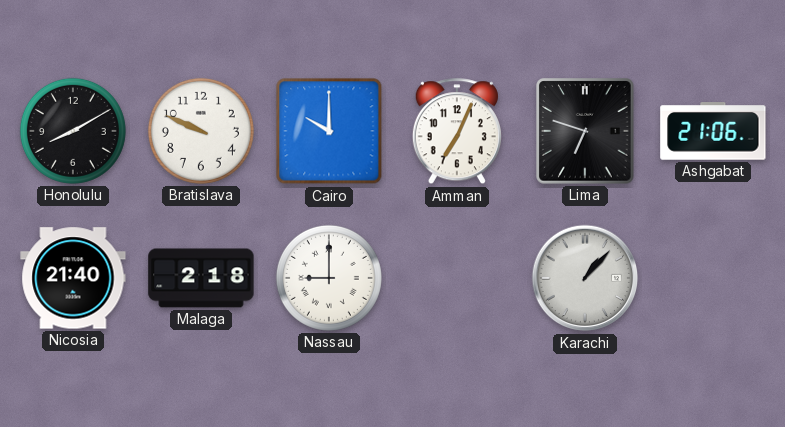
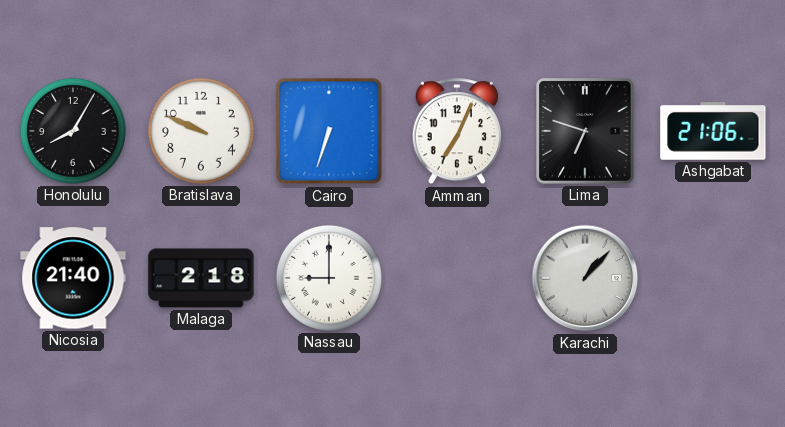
Honolulu: 8:10 -> 8:05 (73, 131)
Cairo: 10:00 -> 6:33 (329, 131)
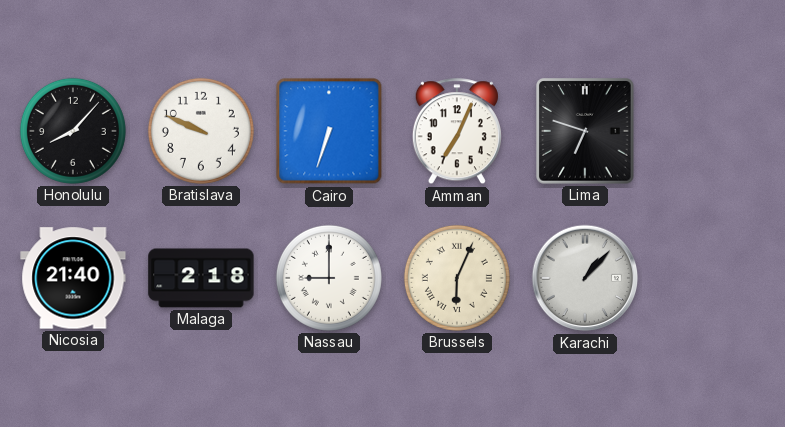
Honolulu: 8:05 -> 8:07 (73, 131)
Ashgabat: 21:06 -> none (713, 131)
Brussels: none -> 6:04 (457, 278)
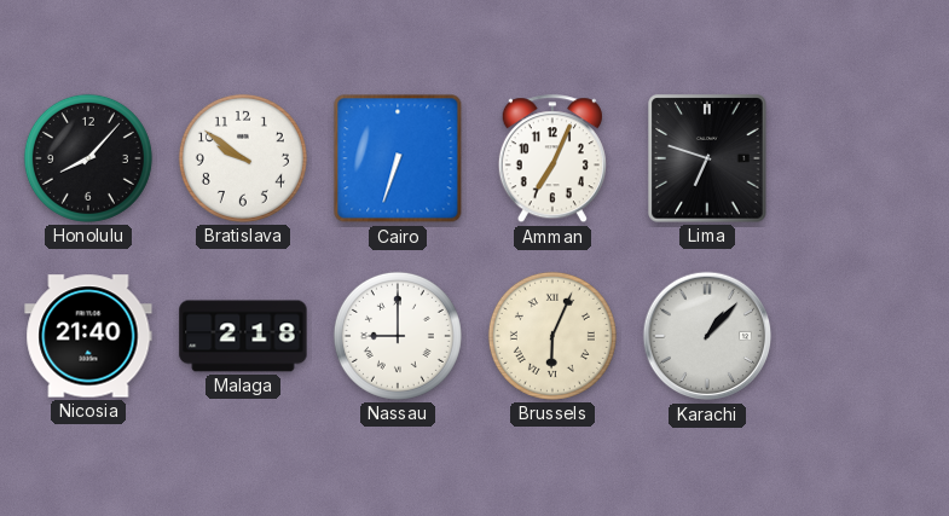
Bratislava: 9:49 -> 9:51 (243, 158)
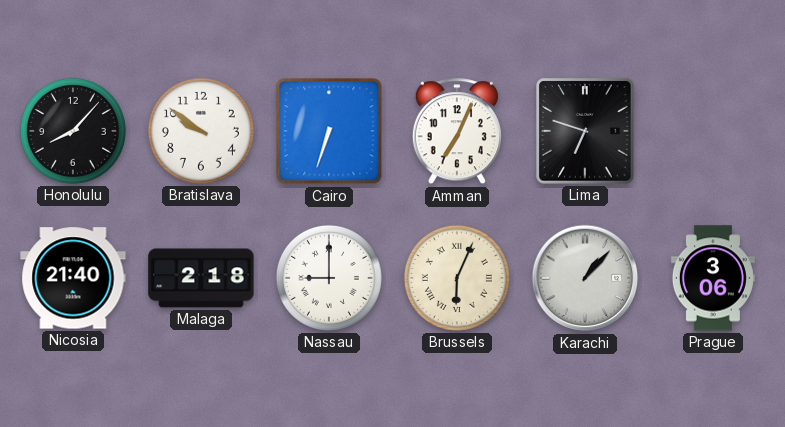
Prague: none -> 3:06 (713, 278)
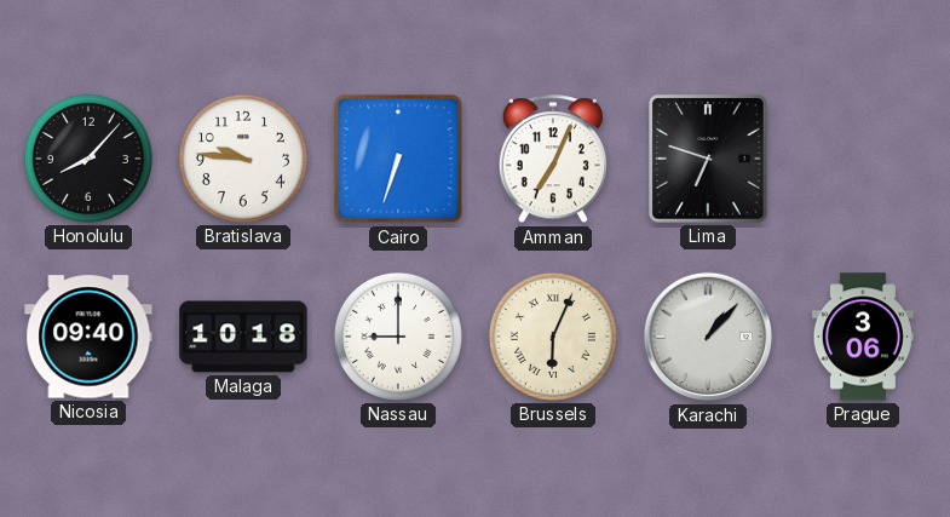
Bratislava: 9:51 -> 9:46 (243, 159)
Nicosia: 21:40 -> 09:40 (88, 337)
Malaga: 2:18 -> 10:18 (243, 337)
